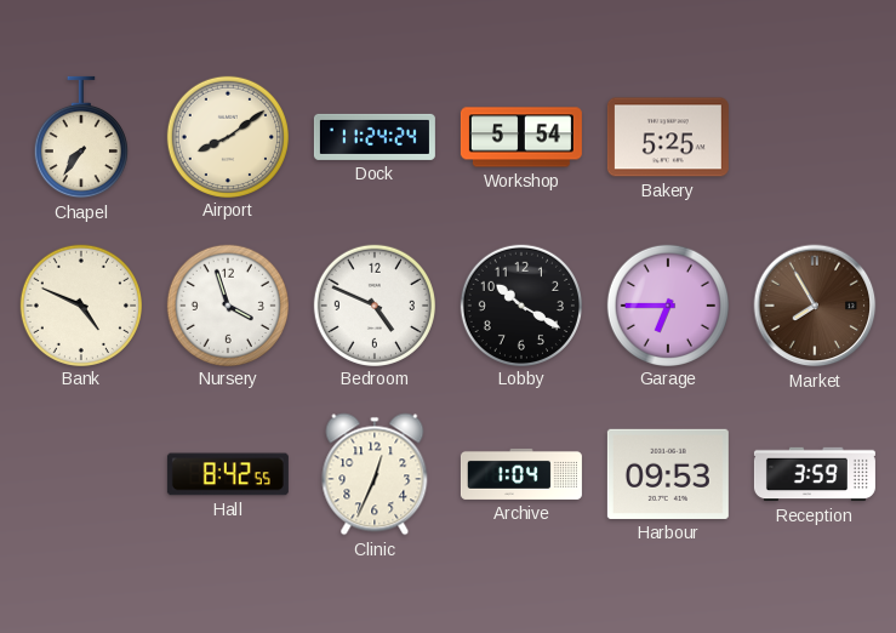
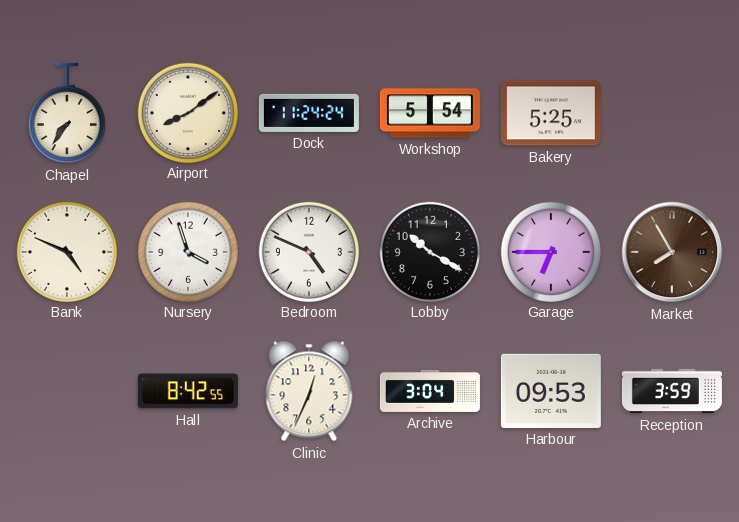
Archive: 1:04 -> 3:04 (430, 391)
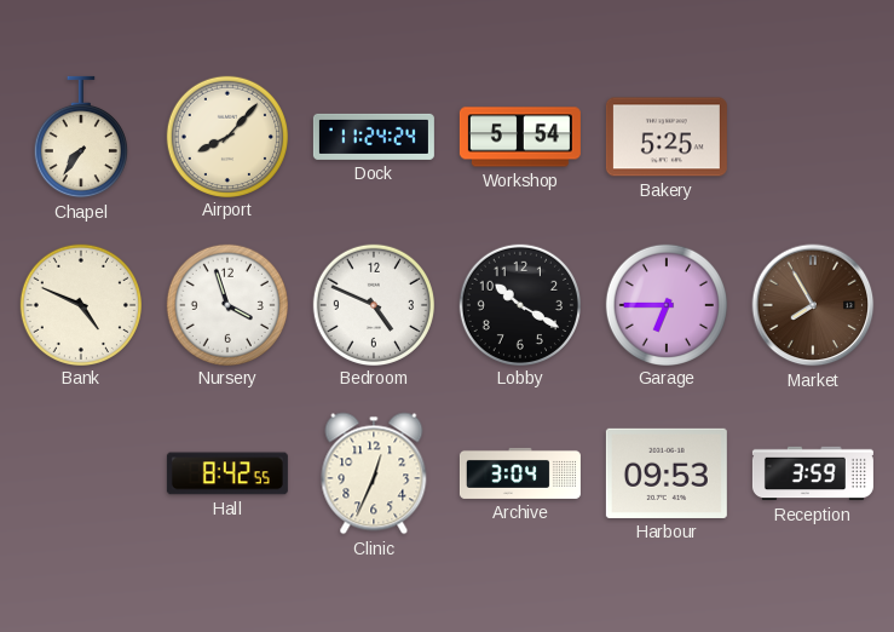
Airport: 8:09 -> 8:07 (226, 136)
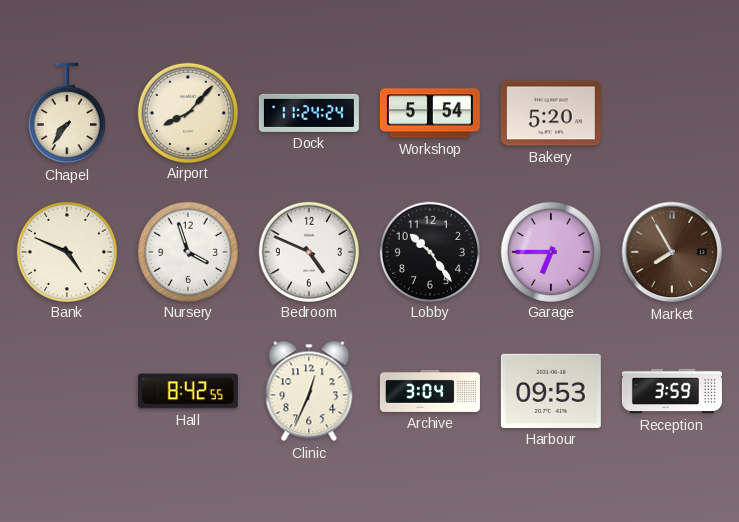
Bakery: 5:25 -> 5:20 (551, 113)
Lobby: 10:20 -> 10:24 (429, 251)
